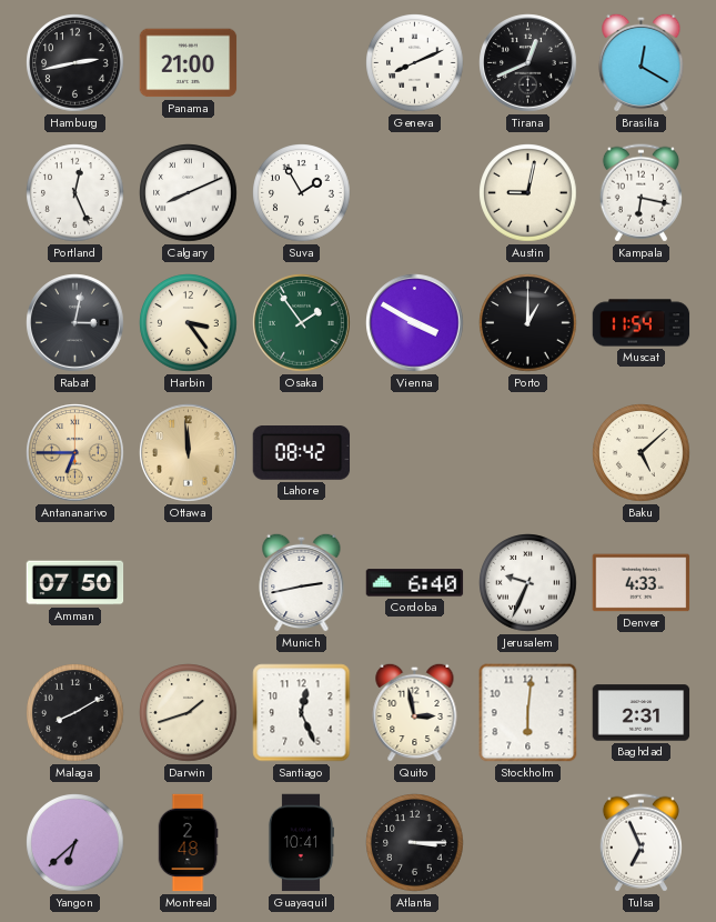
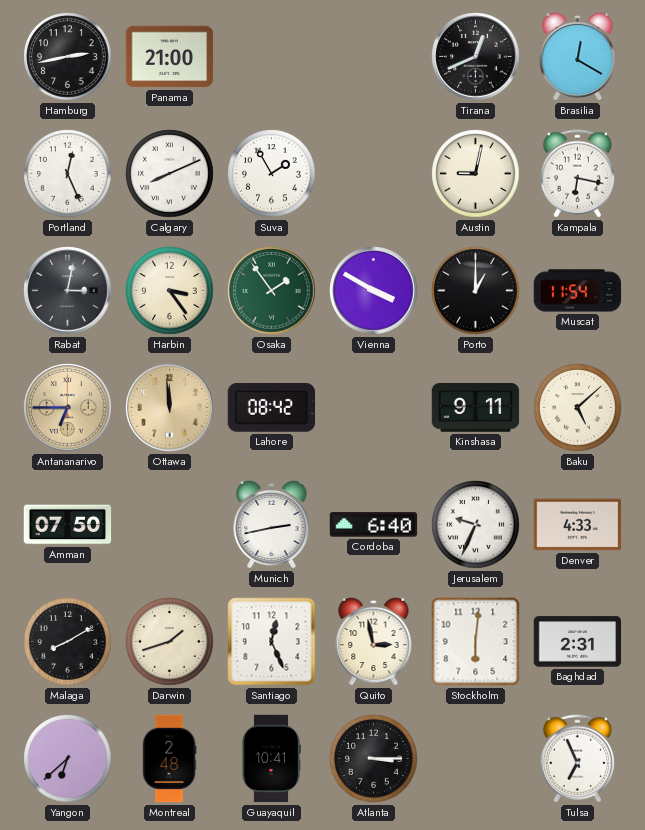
Geneva: 8:11 -> none (415, 63)
Kinshasa: none -> 9:11 (476, 408)
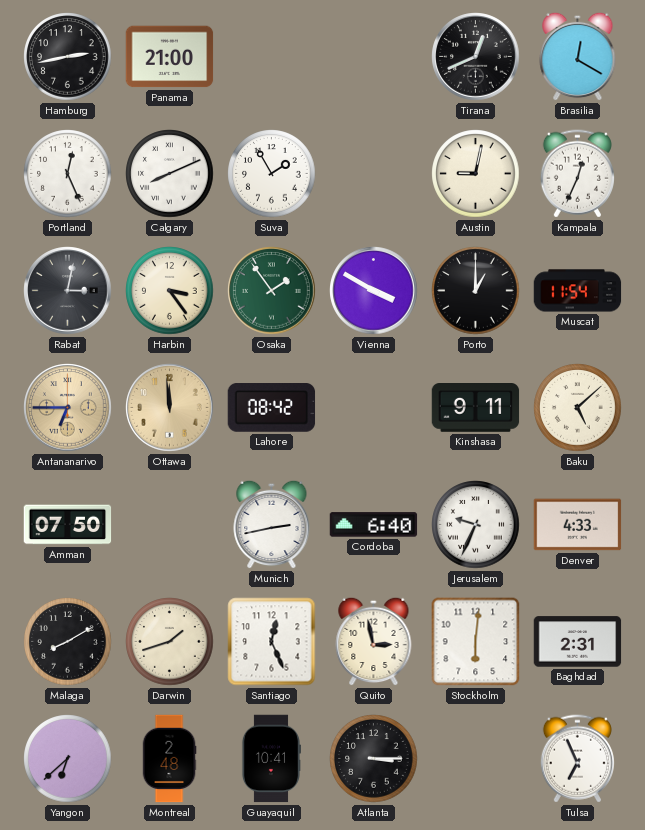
Kampala: 6:17 -> 12:34 (577, 174)
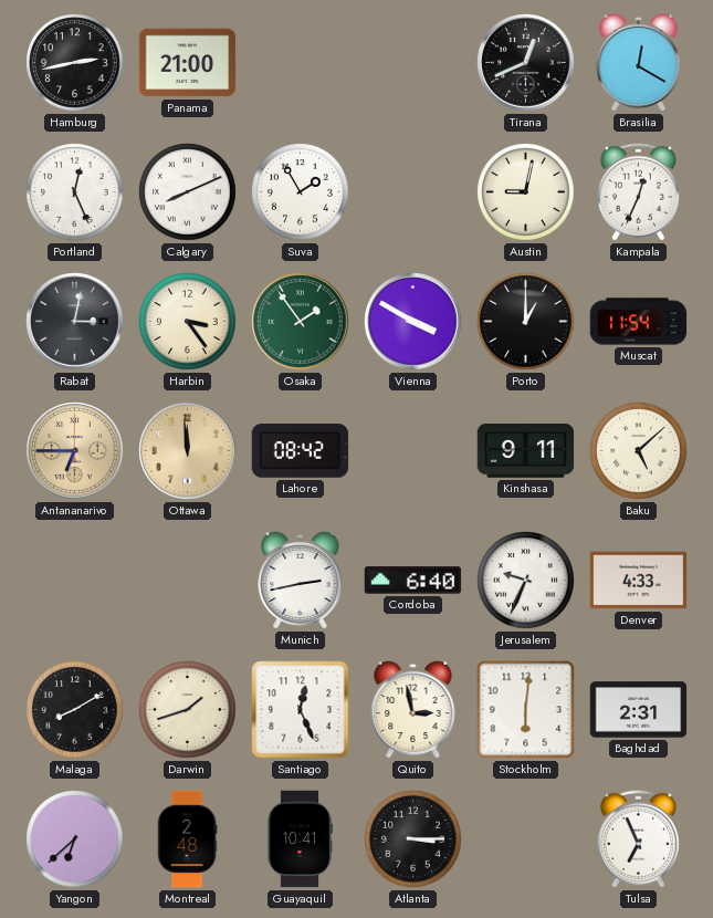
Amman: 07:50 -> none (68, 525)
